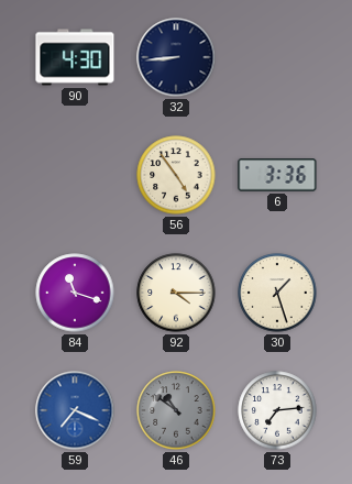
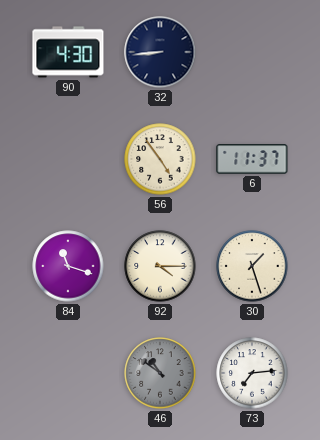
6: 3:36 -> 11:37 (252, 159)
59: 7:19 -> none (75, 410)
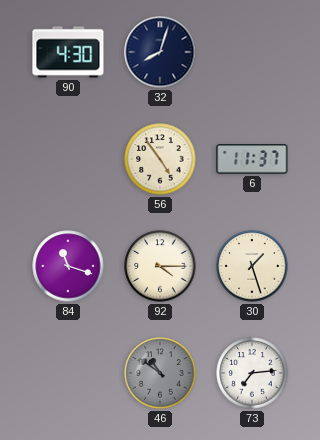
32: 8:44 -> 8:03 (160, 52)
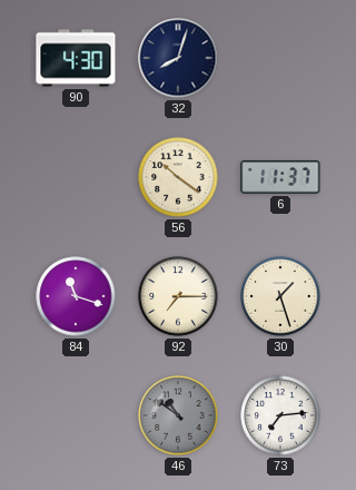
56: 4:54 -> 10:21 (178, 177)
92: 4:15 -> 7:15 (178, 296)
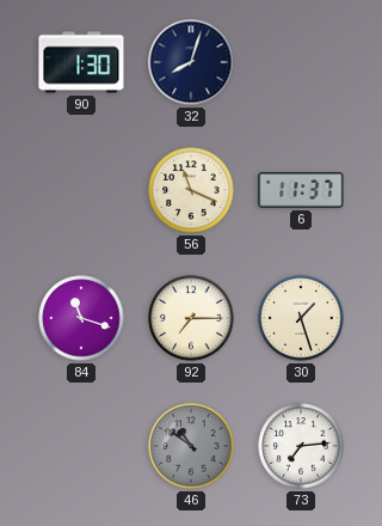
90: 4:30 -> 1:30 (81, 62)
56: 10:21 -> 11:19 (191, 190)
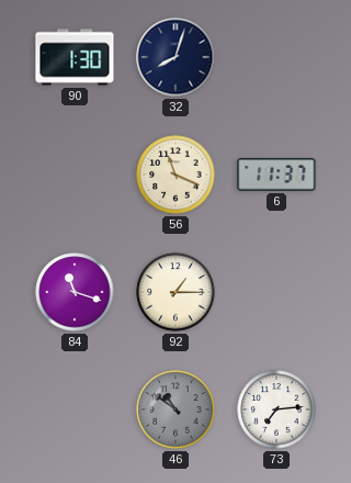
92: 7:15 -> 1:15 (175, 292)
30: 1:27 -> none (301, 318)
